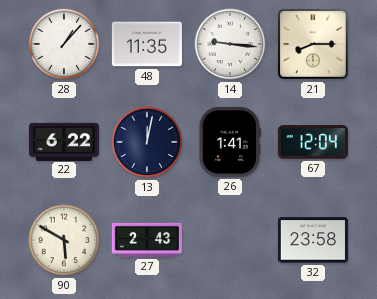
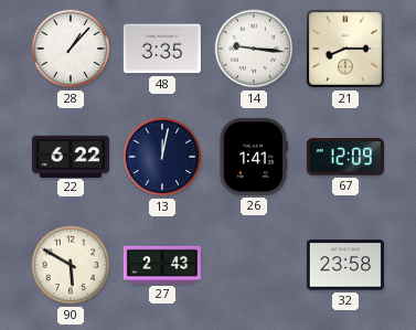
48: 11:35 -> 3:35 (162, 49)
67: 12:04 -> 12:09 (345, 157)
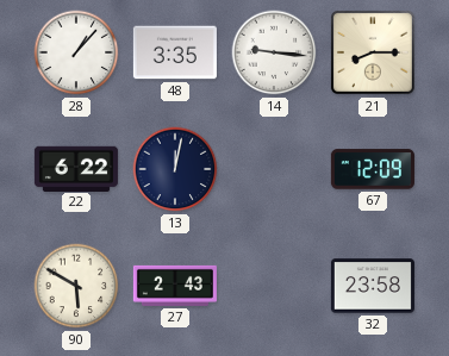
26: 1:41 -> none (254, 157)
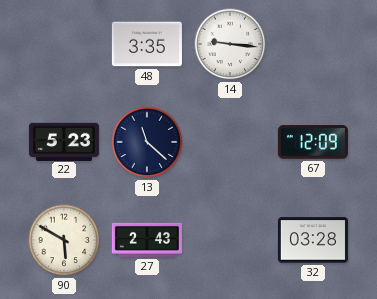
28: 1:07 -> none (76, 52)
21: 8:15 -> none (373, 52)
22: 6:22 -> 5:23 (64, 141)
13: 12:02 -> 11:22 (147, 142)
32: 23:58 -> 03:28 (313, 240)
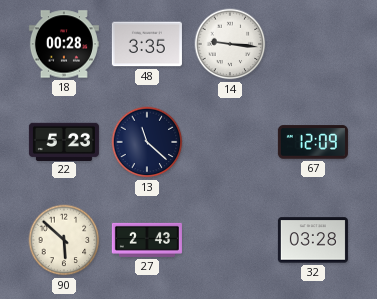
18: none -> 00:28 (64, 44)
90: 5:50 -> 5:52 (64, 240)
